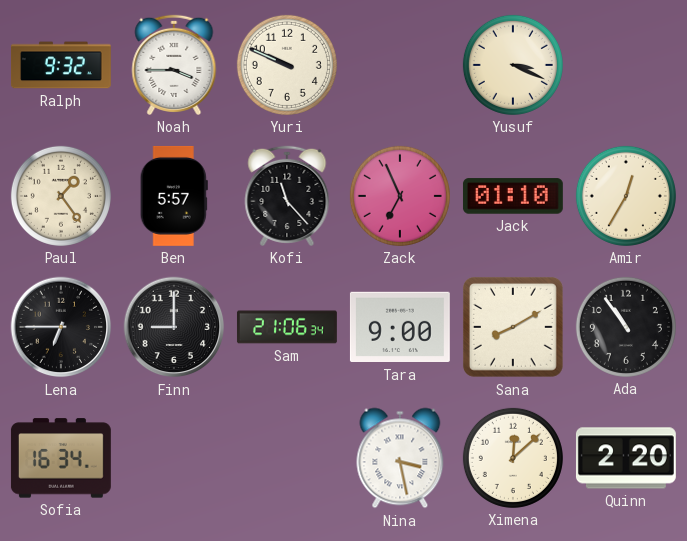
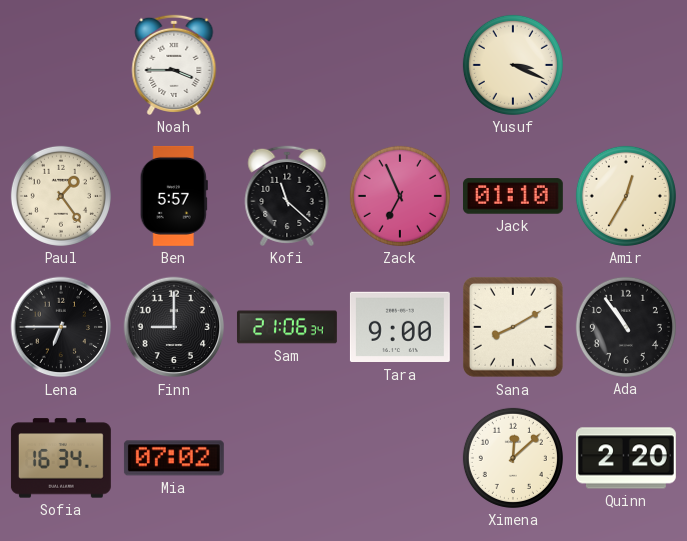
Ralph: 9:32 -> none (61, 65)
Yuri: 9:49 -> none (287, 65)
Kofi: 11:23 -> 11:22 (287, 196)
Mia: none -> 07:02 (174, 458)
Nina: 3:28 -> none (400, 458)
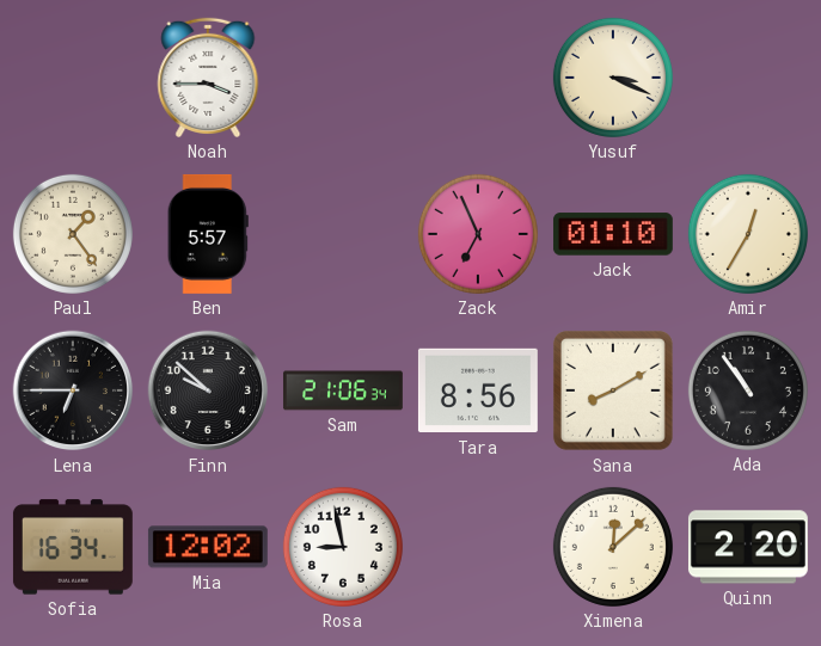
Kofi: 11:22 -> none (287, 196)
Finn: 9:00 -> 9:52 (208, 390)
Tara: 9:00 -> 8:56 (478, 390)
Mia: 07:02 -> 12:02 (208, 547)
Rosa: none -> 8:58 (343, 547)
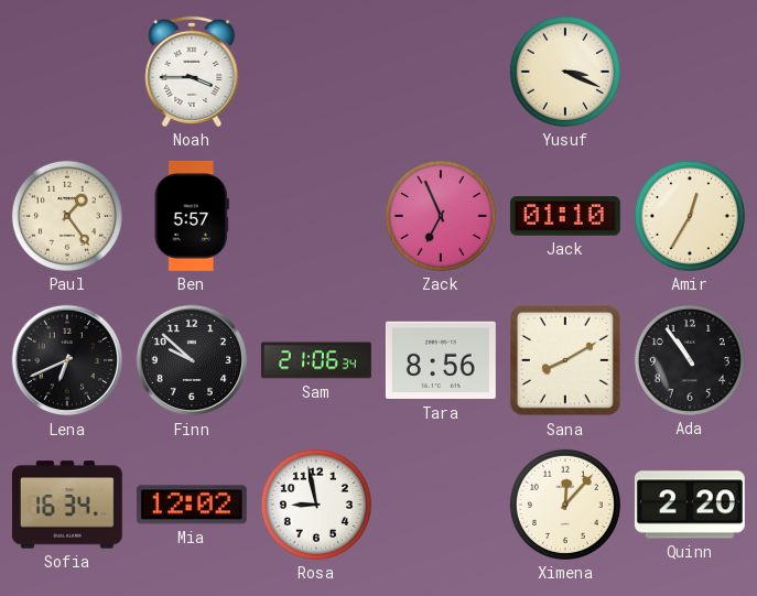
Lena: 6:45 -> 6:41 (67, 360)
Ximena: 12:08 -> 12:07 (565, 505)
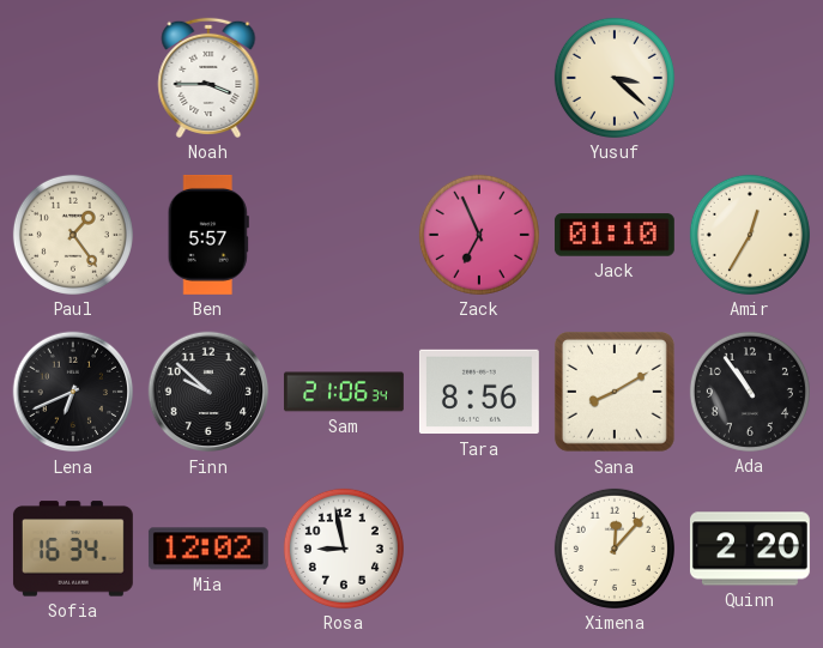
Yusuf: 3:19 -> 3:22 (615, 78)
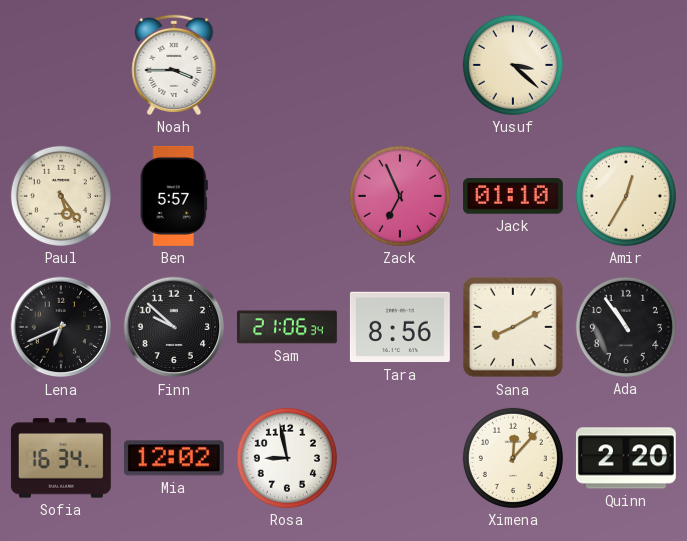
Paul: 1:24 -> 5:24 (61, 196)
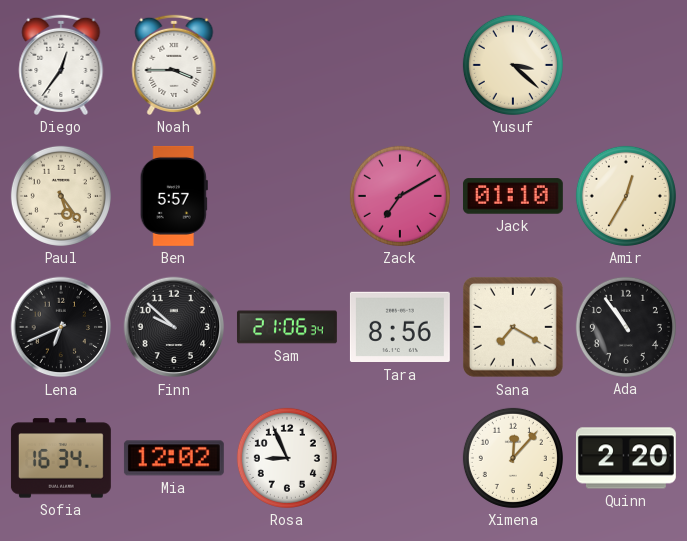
Diego: none -> 12:36 (61, 65)
Zack: 6:56 -> 7:10 (400, 196)
Sana: 8:10 -> 7:20 (513, 327)
Rosa: 8:58 -> 8:56 (287, 458)
